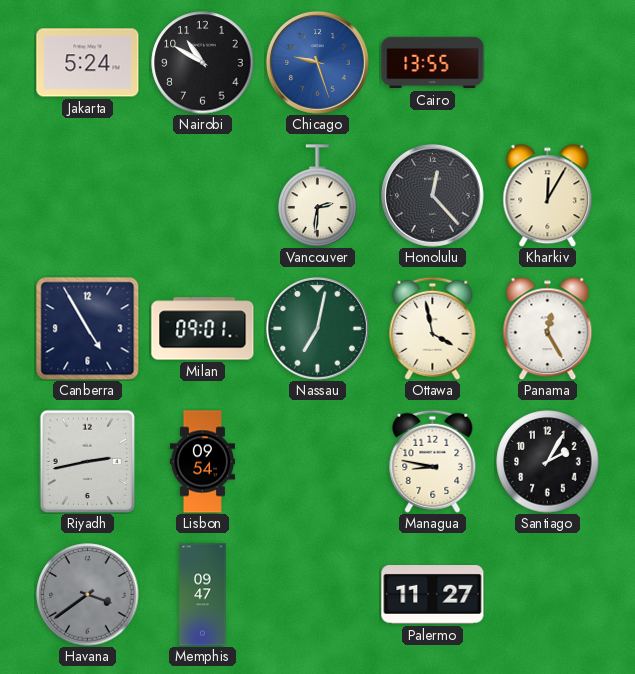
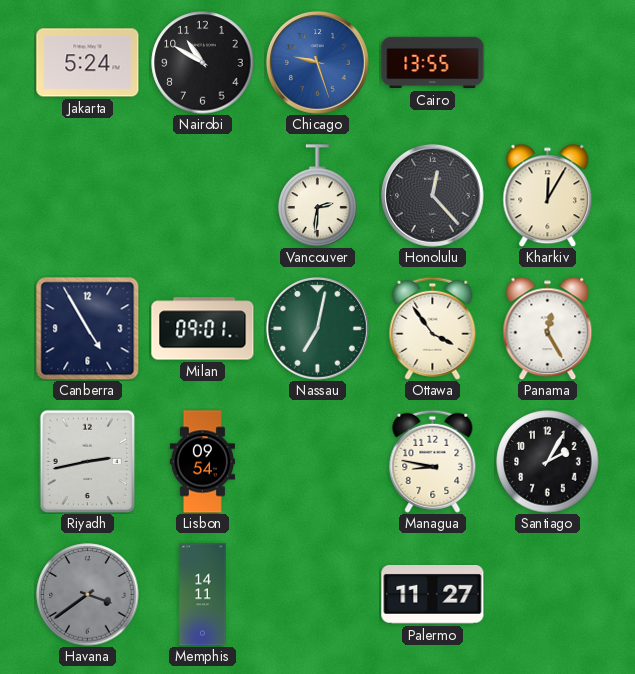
Ottawa: 3:58 -> 3:54 (433, 328)
Memphis: 09:47 -> 14:11 (203, 595)
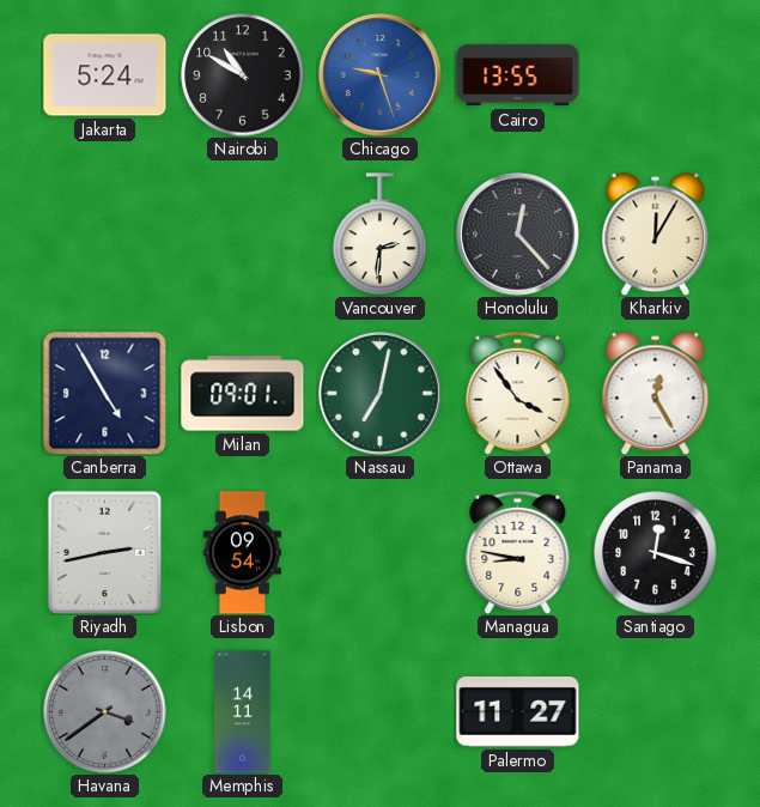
Santiago: 2:05 -> 12:18 (656, 553)
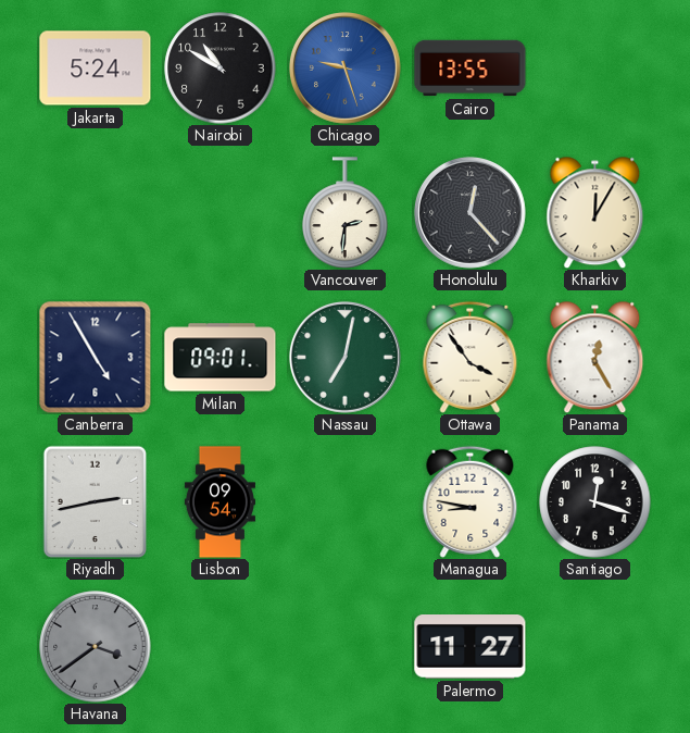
Memphis: 14:11 -> none (243, 712)
